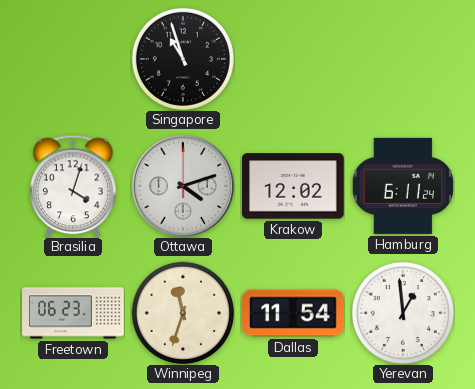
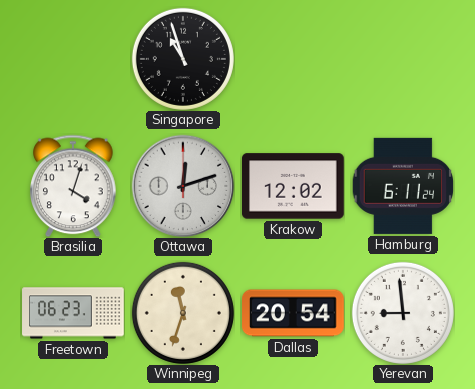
Ottawa: 4:12 -> 12:12 (183, 186)
Dallas: 11:54 -> 20:54 (293, 313)
Yerevan: 12:59 -> 8:59 (403, 313)
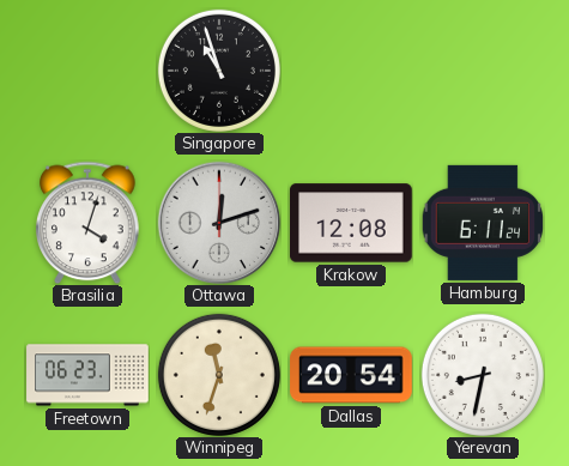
Krakow: 12:02 -> 12:08 (351, 223)
Yerevan: 8:59 -> 8:32 (483, 375)
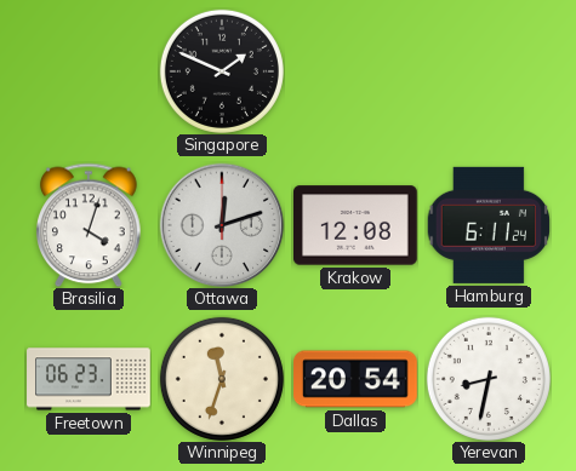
Singapore: 10:57 -> 1:49 (222, 71)
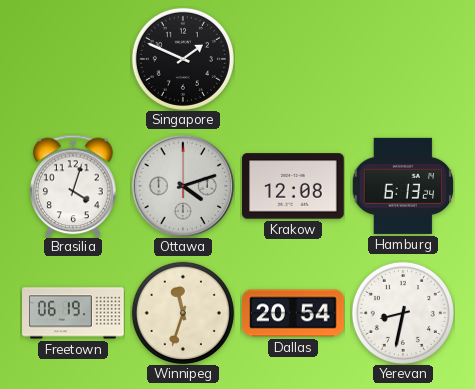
Ottawa: 12:12 -> 4:12 (183, 186)
Hamburg: 6:11 -> 6:13 (403, 186)
Freetown: 06:23 -> 06:19 (73, 313)
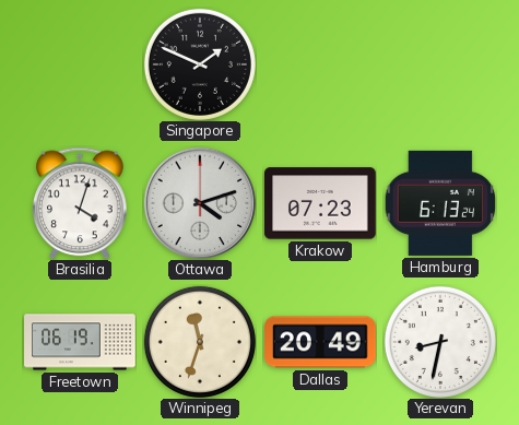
Krakow: 12:08 -> 07:23 (320, 203)
Dallas: 20:54 -> 20:49 (320, 342)
